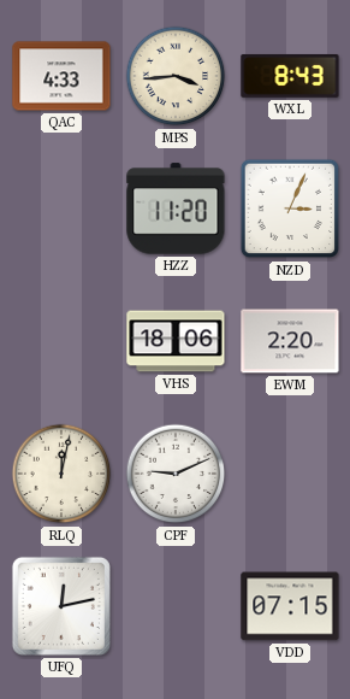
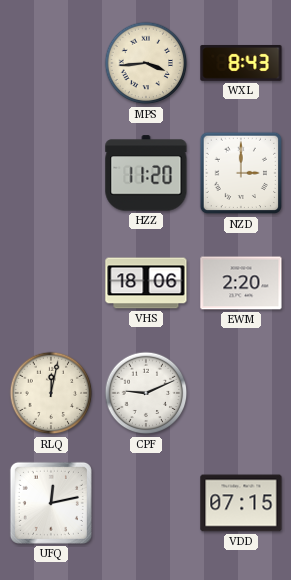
QAC: 4:33 -> none (61, 76)
NZD: 3:04 -> 3:00 (241, 173)
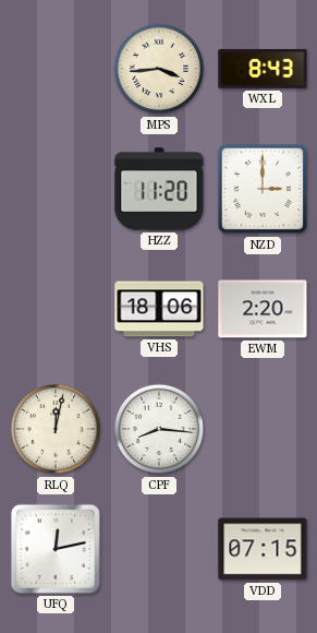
CPF: 9:11 -> 8:16 (159, 429)
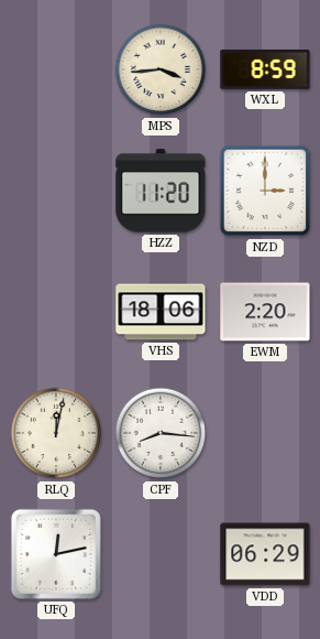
WXL: 8:43 -> 8:59 (265, 69)
VDD: 07:15 -> 06:29 (265, 554)
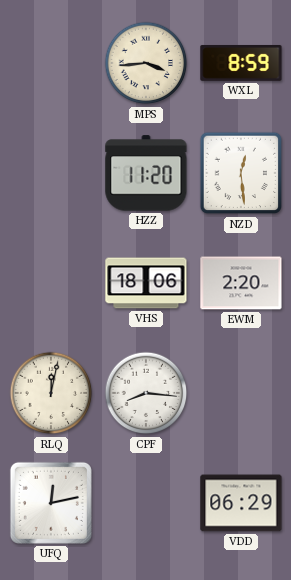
NZD: 3:00 -> 12:29 (241, 173)
